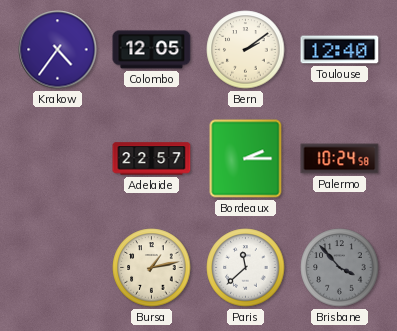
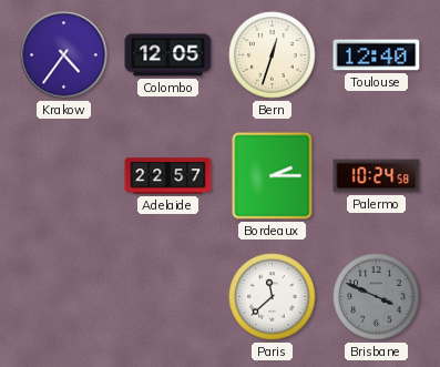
Bern: 2:09 -> 12:33 (273, 55)
Bursa: 1:13 -> none (152, 268)
Brisbane: 3:53 -> 3:49 (377, 297)
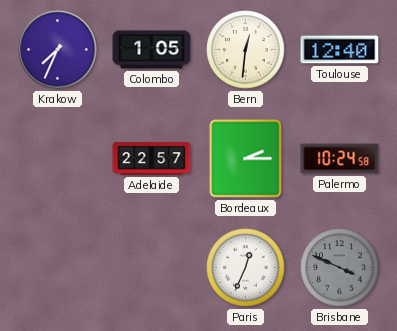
Krakow: 4:36 -> 7:34 (58, 50)
Colombo: 12:05 -> 1:05 (152, 50)
Bern: 12:33 -> 12:31 (246, 50)
Paris: 11:38 -> 12:34 (246, 268)
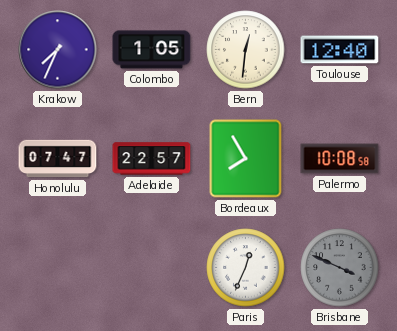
Honolulu: none -> 07:47 (58, 159)
Bordeaux: 2:15 -> 7:55 (246, 159)
Palermo: 10:24 -> 10:08 (340, 159)
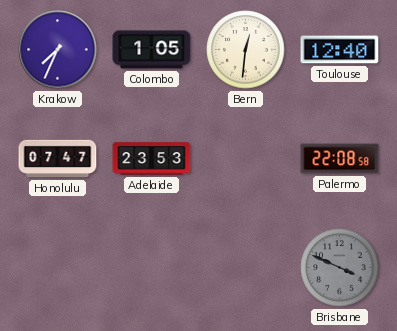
Adelaide: 22:57 -> 23:53 (152, 159)
Bordeaux: 7:55 -> none (246, 159)
Palermo: 10:08 -> 22:08 (340, 159)
Paris: 12:34 -> none (246, 268)
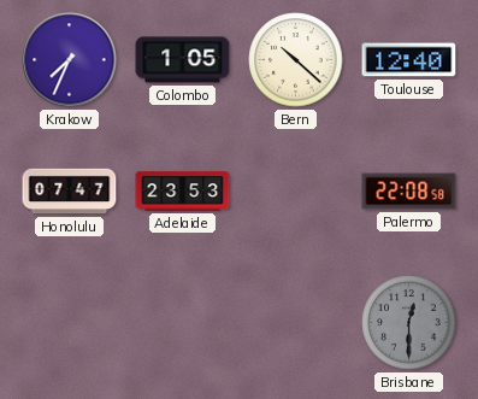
Bern: 12:31 -> 10:22 (296, 60)
Brisbane: 3:49 -> 12:30 (409, 323)
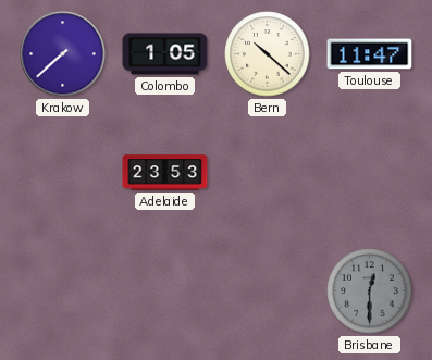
Krakow: 7:34 -> 7:38 (63, 54)
Toulouse: 12:40 -> 11:47 (370, 54)
Honolulu: 07:47 -> none (70, 192)
Palermo: 22:08 -> none (409, 192)
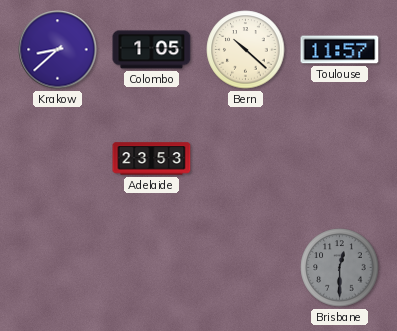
Krakow: 7:38 -> 8:38 (58, 50)
Toulouse: 11:47 -> 11:57 (340, 50)
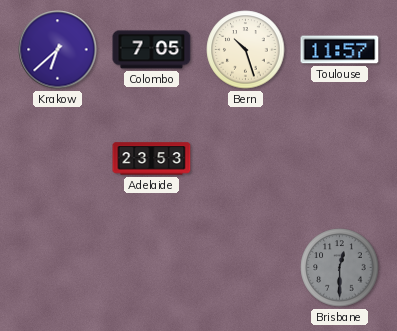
Krakow: 8:38 -> 6:38 (58, 50)
Colombo: 1:05 -> 7:05 (152, 50)
Bern: 10:22 -> 10:27 (246, 50)
